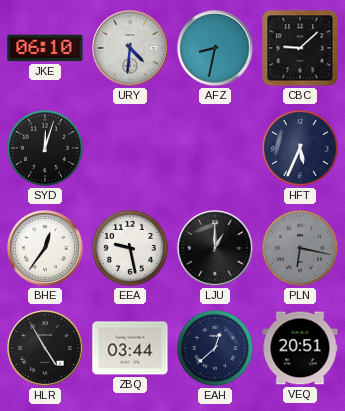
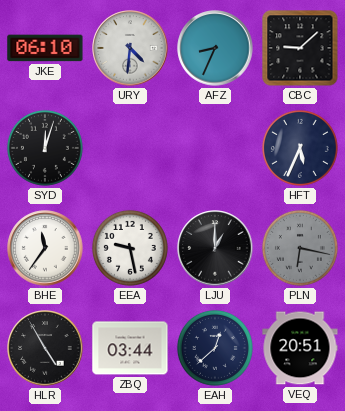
AFZ: 8:32 -> 8:34 (215, 48)
BHE: 12:36 -> 11:36 (45, 248)
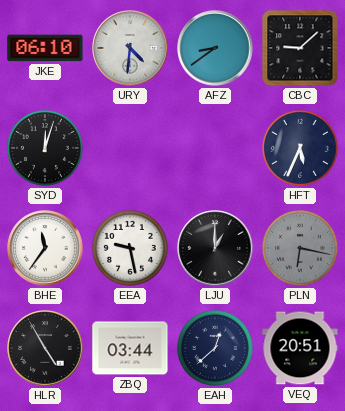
AFZ: 8:34 -> 8:39 (215, 48)
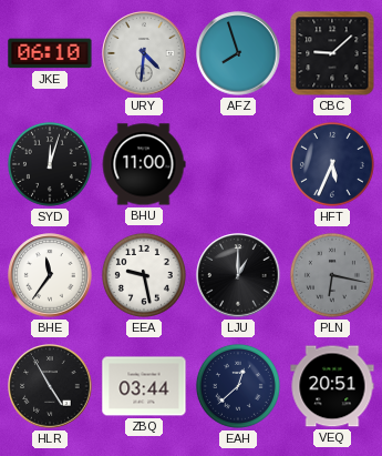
AFZ: 8:39 -> 7:57 (238, 53)
BHU: none -> 11:00 (144, 164)
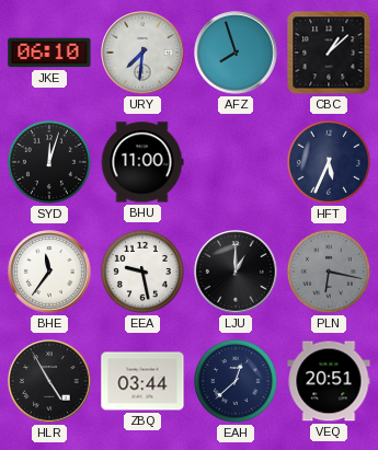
URY: 4:31 -> 7:31 (142, 53)
CBC: 9:08 -> 1:08 (329, 53)
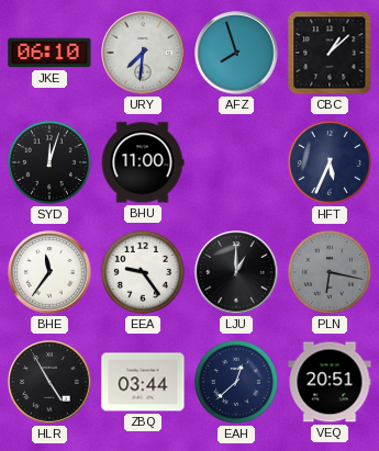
EEA: 9:28 -> 9:24 (143, 272)
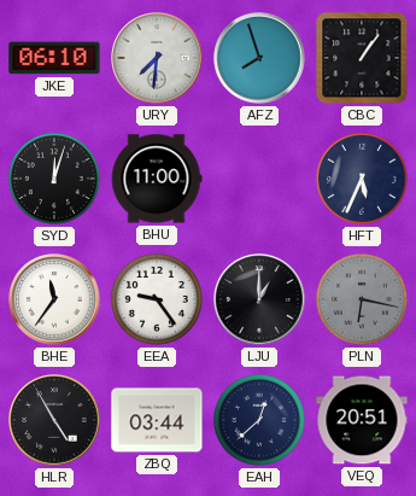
CBC: 1:08 -> 1:06 (362, 58)
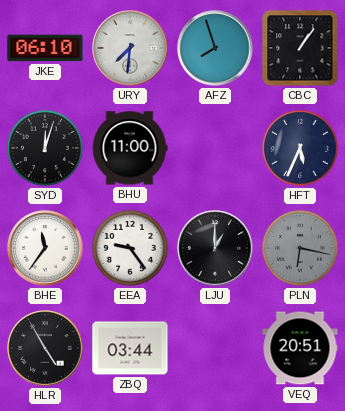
EAH: 12:38 -> none (259, 420)
